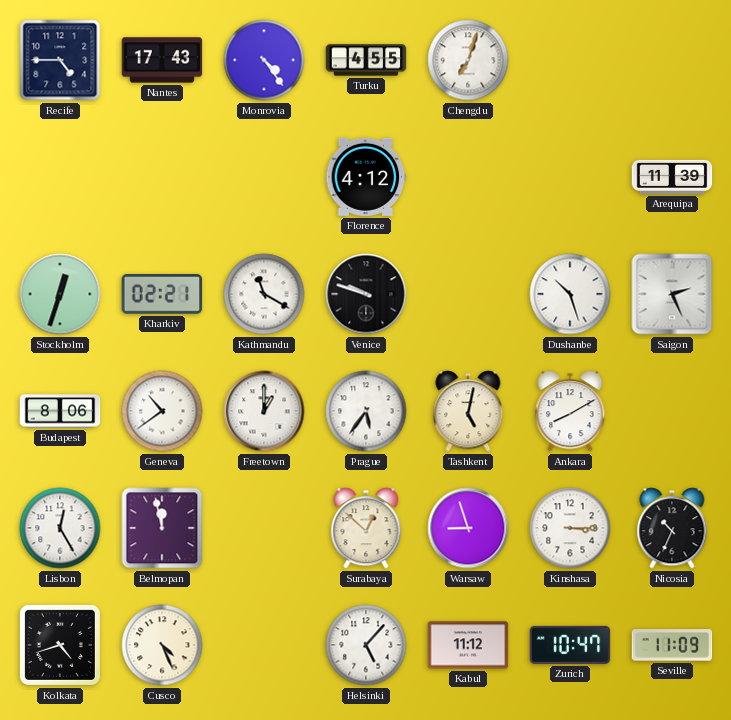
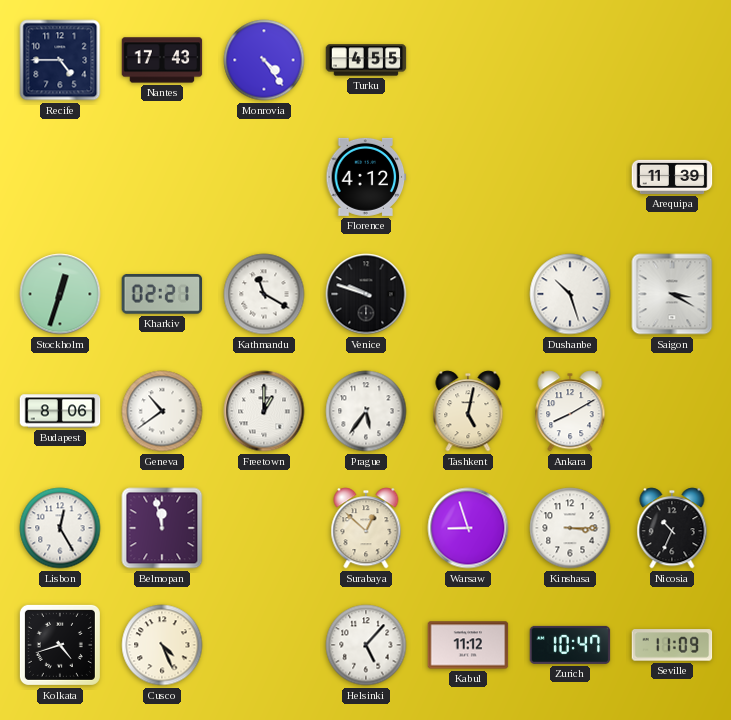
Chengdu: 7:03 -> none (468, 60)
Saigon: 2:26 -> 3:20 (672, 294)
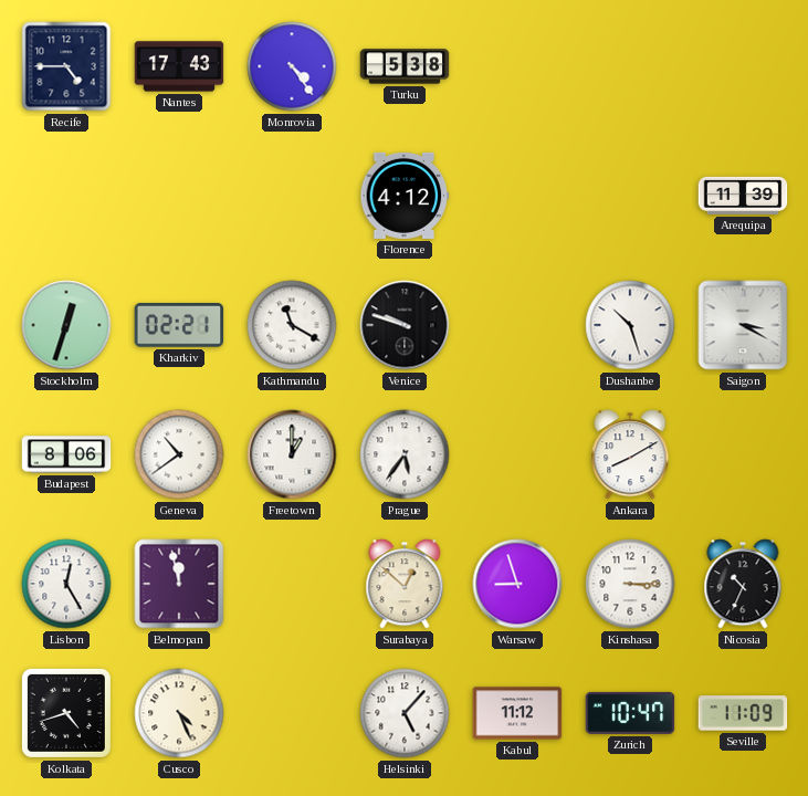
Turku: 4:55 -> 5:38 (405, 66)
Tashkent: 5:02 -> none (468, 411)
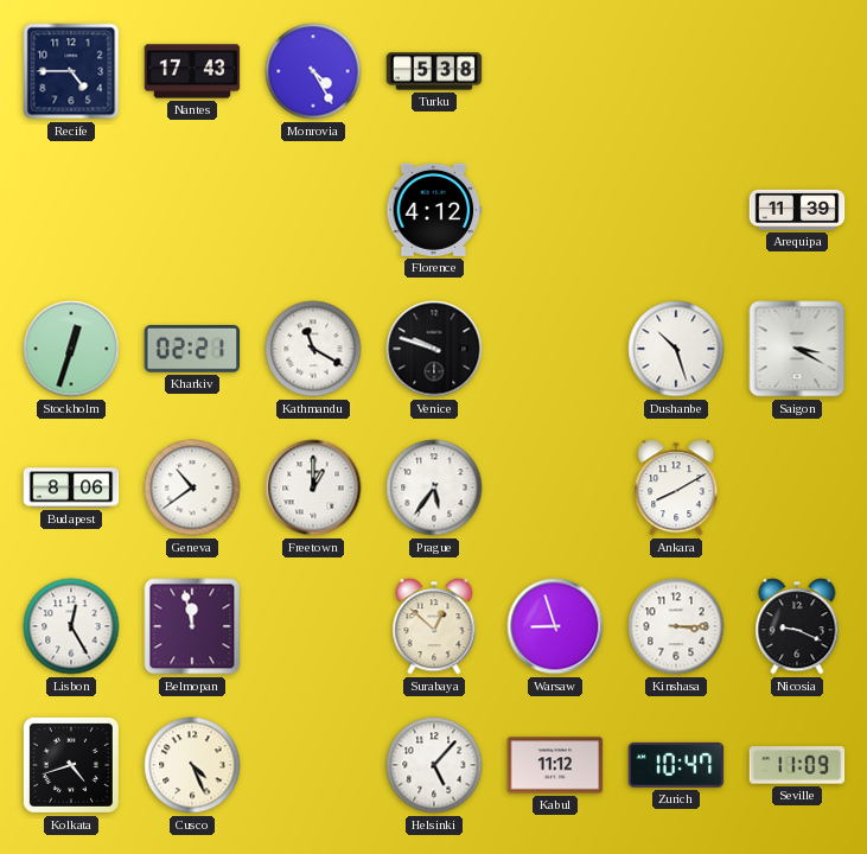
Monrovia: 4:24 -> 4:25 (313, 71)
Nicosia: 10:34 -> 9:19 (797, 626)
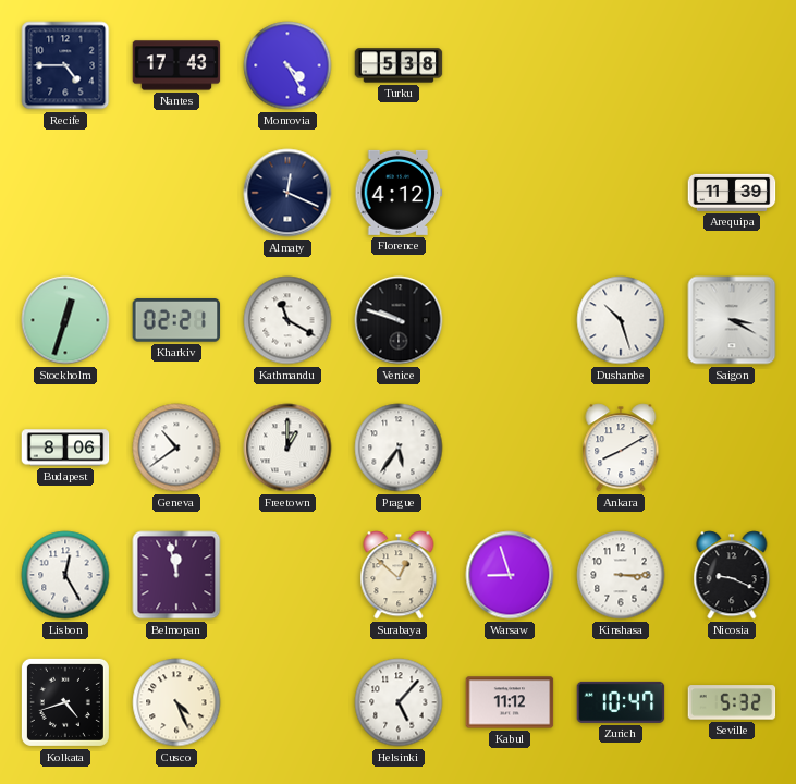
Almaty: none -> 12:19 (287, 193)
Seville: 11:09 -> 5:32 (732, 702)
